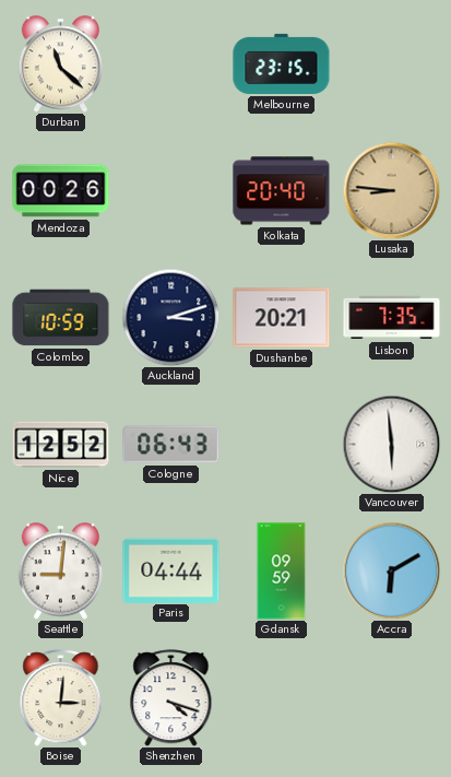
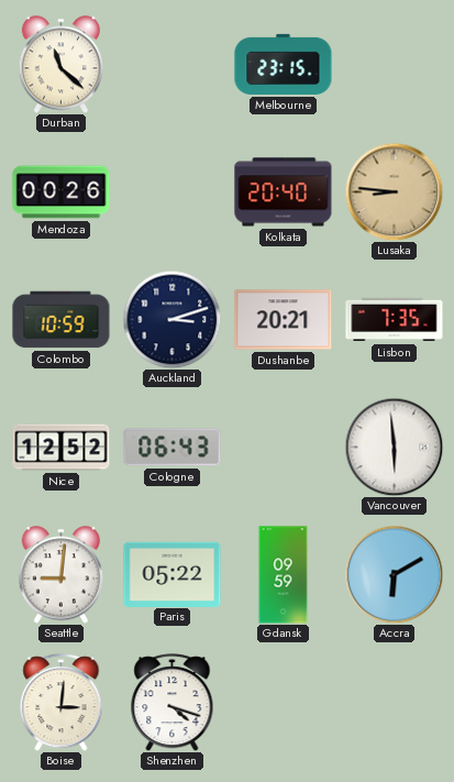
Paris: 04:44 -> 05:22 (173, 574)
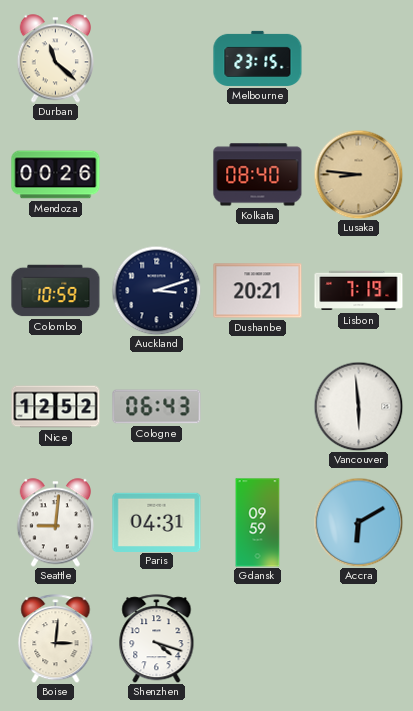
Kolkata: 20:40 -> 08:40 (258, 175)
Lisbon: 7:35 -> 7:19 (359, 291)
Paris: 05:22 -> 04:31 (157, 522)
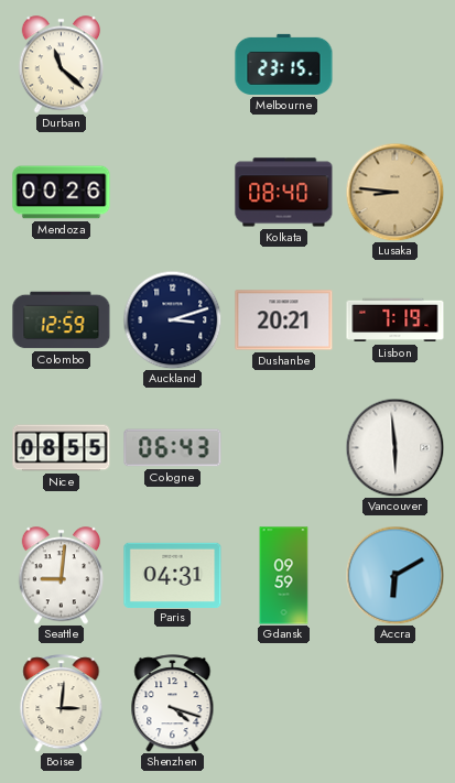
Colombo: 10:59 -> 12:59 (62, 320)
Nice: 12:52 -> 08:55 (62, 448)
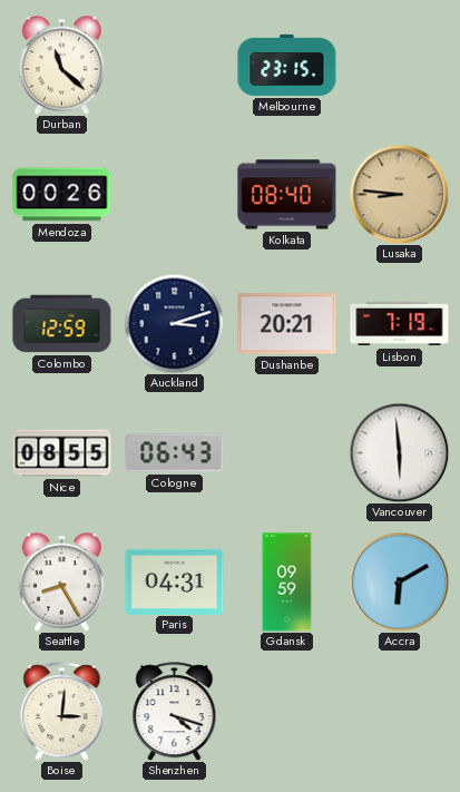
Seattle: 9:01 -> 8:25 (61, 583)
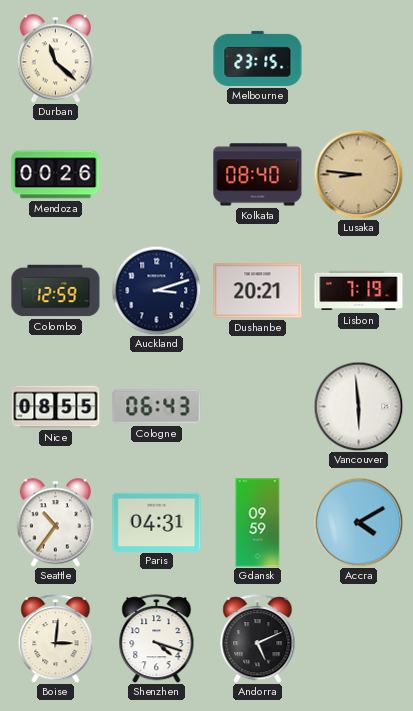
Seattle: 8:25 -> 10:36 (55, 523)
Accra: 6:10 -> 4:10 (358, 522)
Andorra: none -> 5:11 (258, 639)
